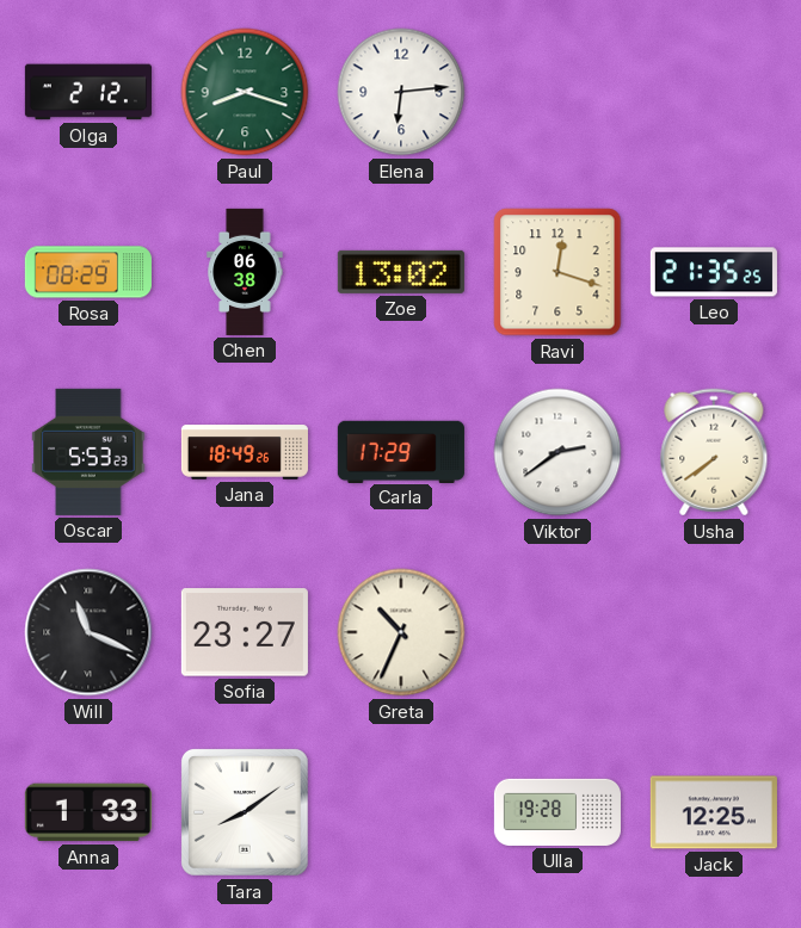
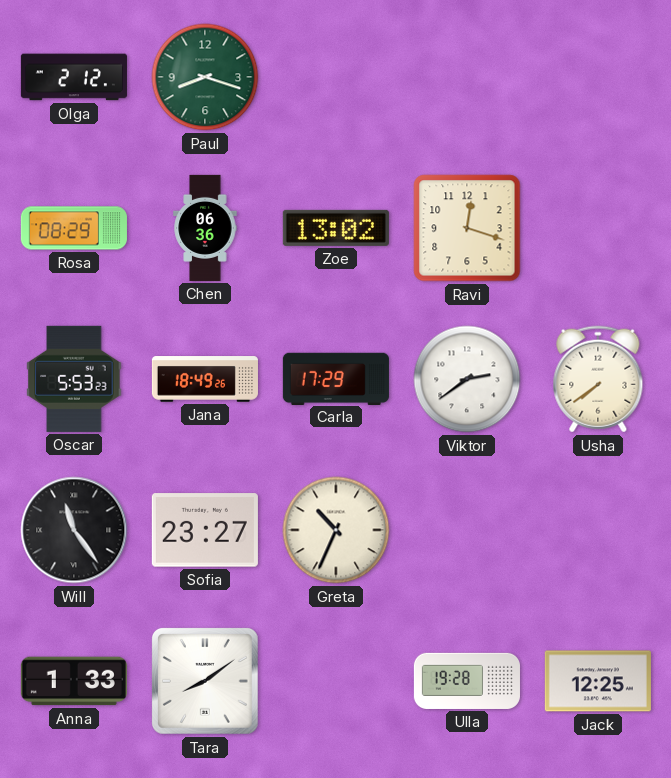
Elena: 6:14 -> none (401, 92)
Chen: 06:38 -> 06:36 (205, 228)
Leo: 21:35 -> none (714, 272)
Will: 11:19 -> 11:24 (74, 530)
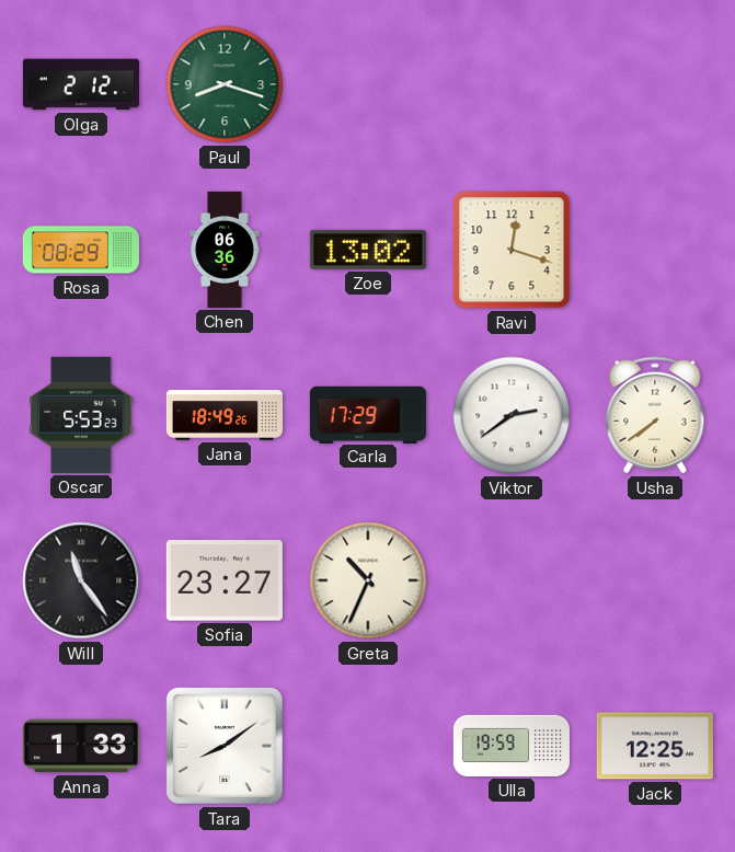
Ulla: 19:28 -> 19:59 (512, 746)
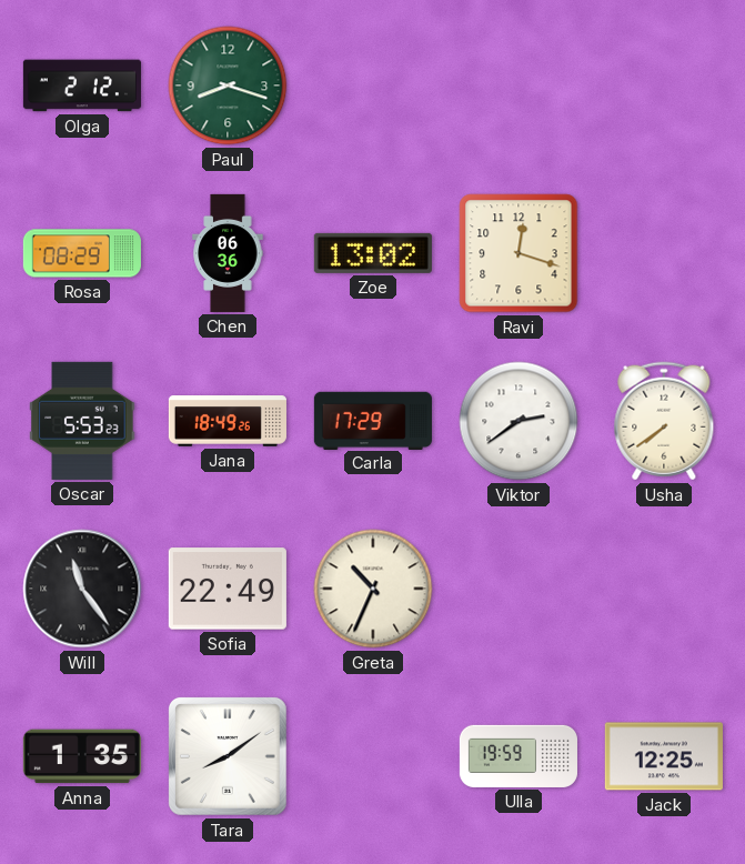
Sofia: 23:27 -> 22:49 (228, 589)
Anna: 1:33 -> 1:35 (82, 756)
